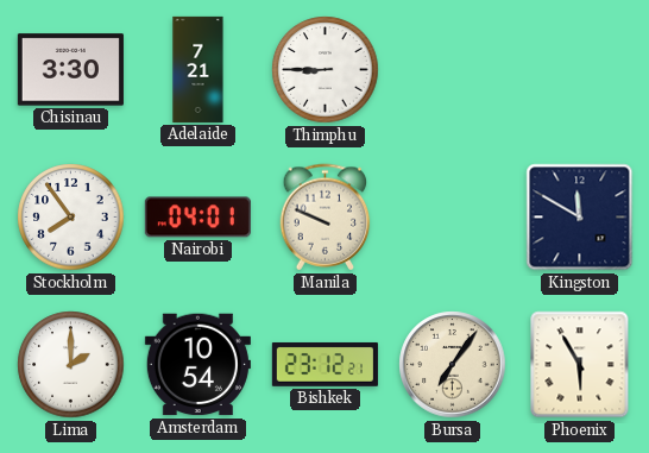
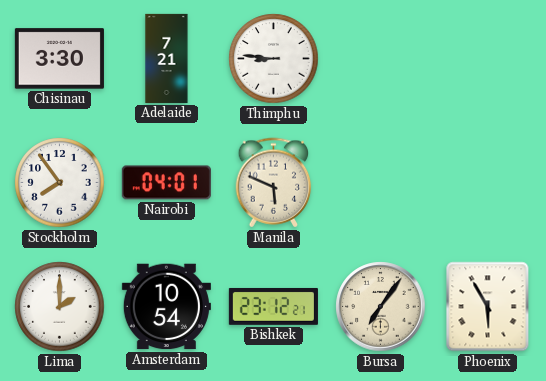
Thimphu: 8:45 -> 8:46 (274, 59)
Manila: 9:49 -> 5:49 (274, 183)
Kingston: 11:50 -> none (580, 218)
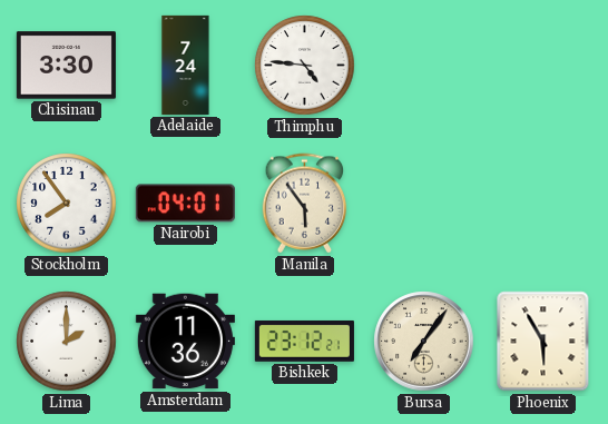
Adelaide: 7:21 -> 7:24 (186, 65)
Thimphu: 8:46 -> 4:46 (305, 66)
Manila: 5:49 -> 5:54 (305, 204)
Amsterdam: 10:54 -> 11:36 (185, 342)
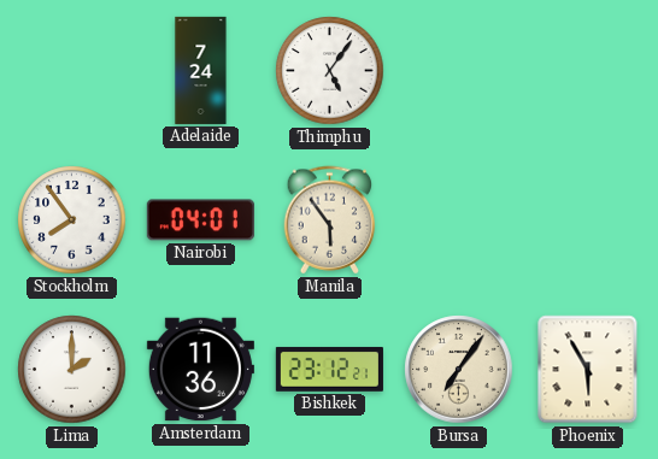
Chisinau: 3:30 -> none (66, 66)
Thimphu: 4:46 -> 5:06 (330, 71)
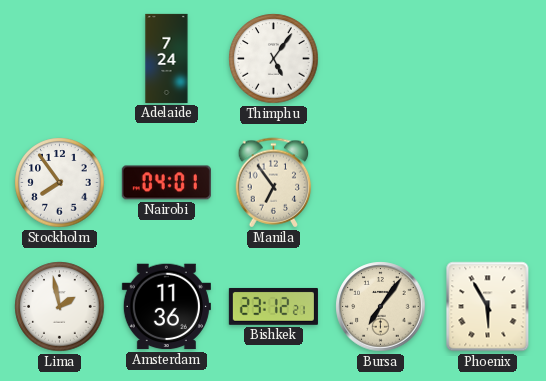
Manila: 5:54 -> 6:54 (274, 183)
Lima: 2:00 -> 1:58 (60, 307)
